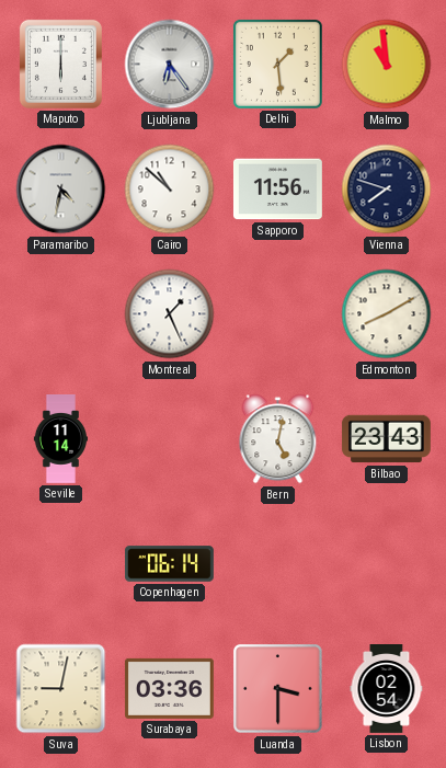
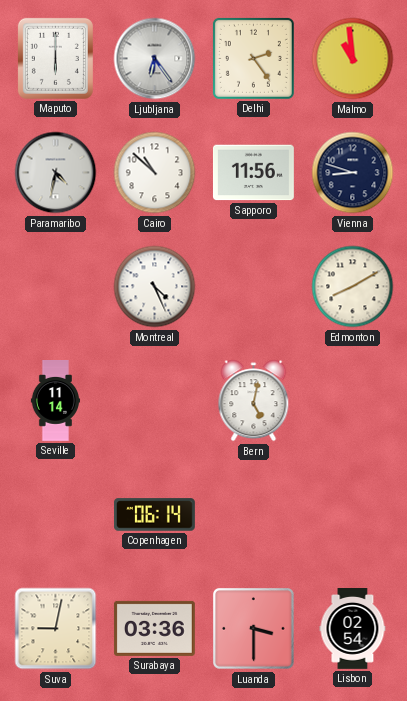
Delhi: 1:29 -> 2:24 (253, 58)
Vienna: 7:48 -> 8:48 (353, 173)
Montreal: 1:26 -> 4:26 (155, 287)
Bilbao: 23:43 -> none (386, 439)
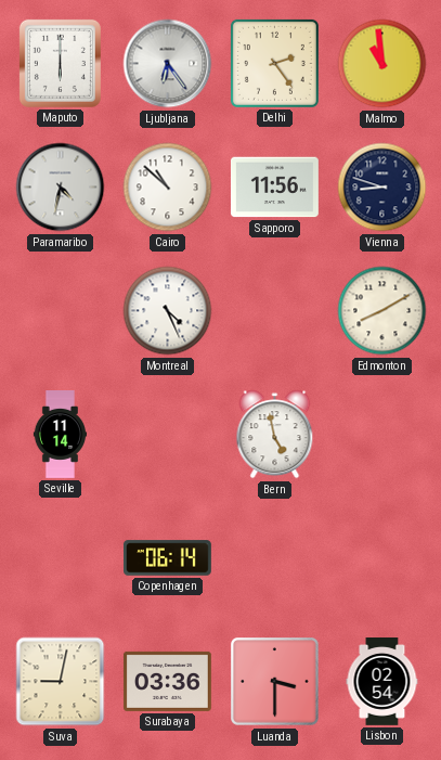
Bern: 5:02 -> 4:58 (275, 435)
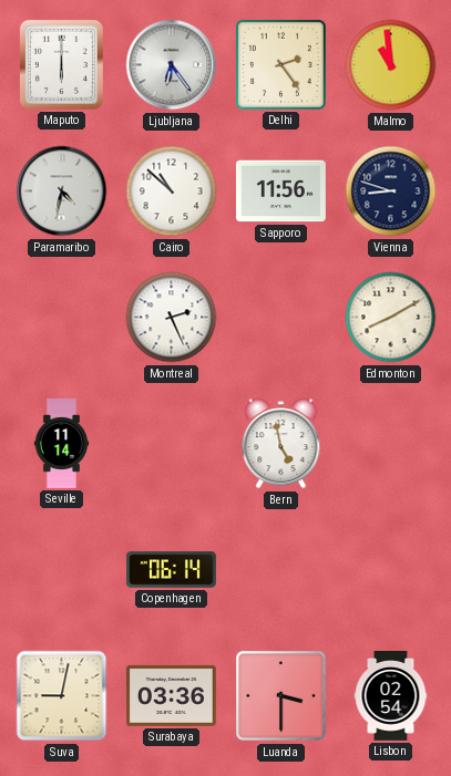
Montreal: 4:26 -> 2:26 (172, 318)
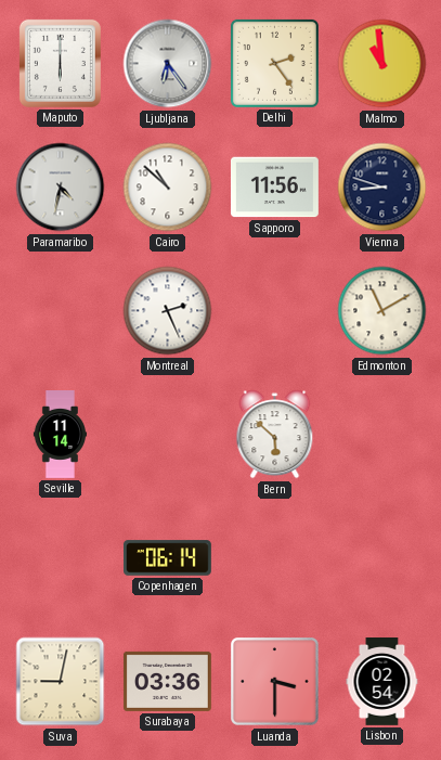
Edmonton: 8:10 -> 11:10 (382, 311)
Bern: 4:58 -> 5:52 (275, 435)
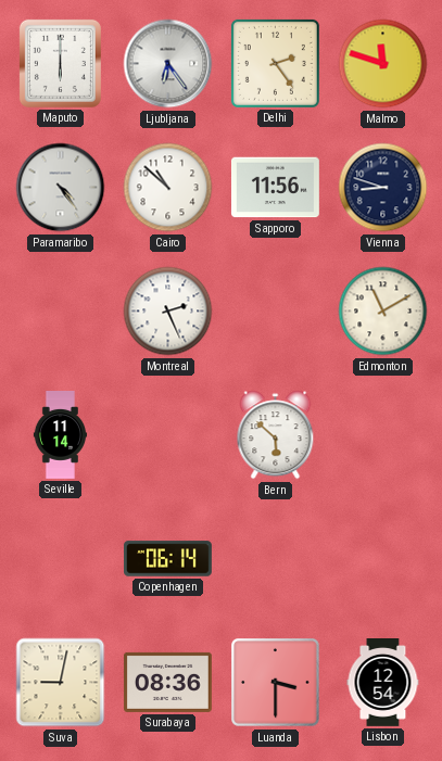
Malmo: 10:59 -> 11:48 (383, 64)
Paramaribo: 4:32 -> 4:24 (61, 188)
Surabaya: 03:36 -> 08:36 (167, 682)
Lisbon: 02:54 -> 12:54 (383, 683)
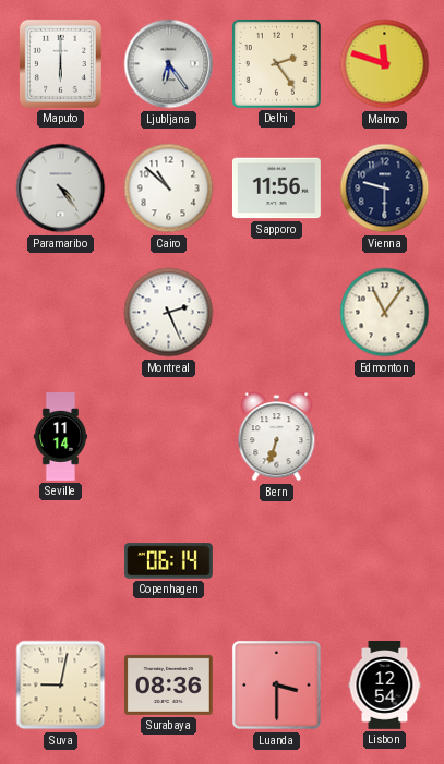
Vienna: 8:48 -> 9:30 (385, 189)
Edmonton: 11:10 -> 11:06 (385, 313)
Bern: 5:52 -> 6:33 (277, 437)
